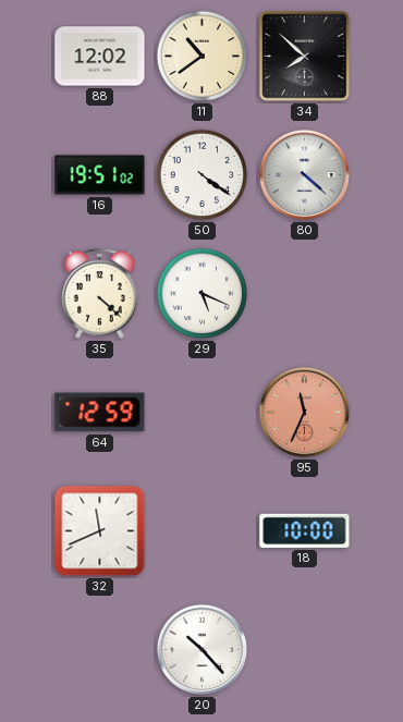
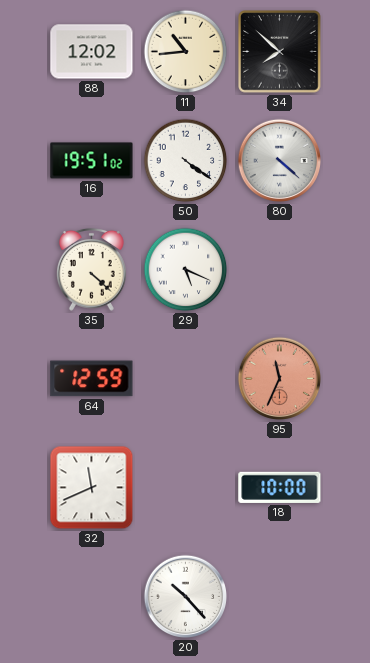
11: 10:39 -> 10:44 (186, 52)
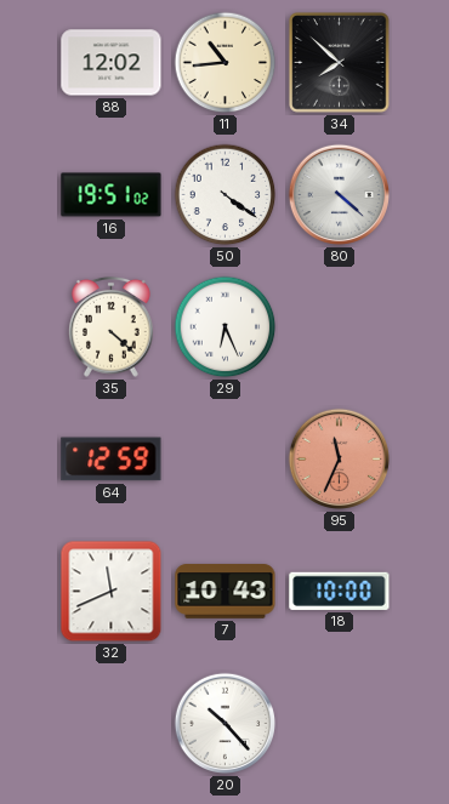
29: 5:19 -> 6:26 (226, 327)
7: none -> 10:43 (226, 592)
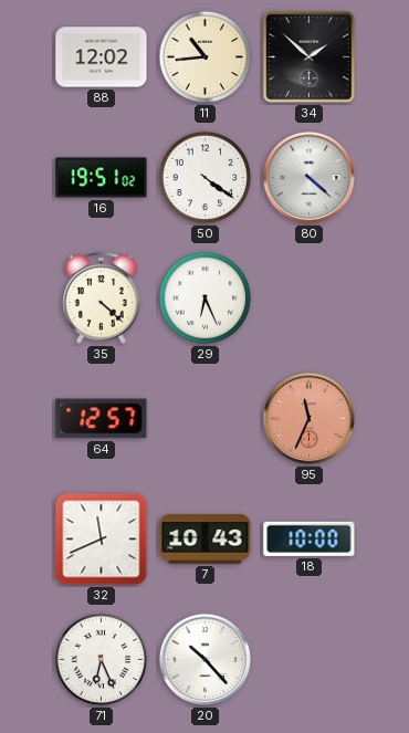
34: 7:52 -> 1:52 (310, 57)
64: 12:59 -> 12:57 (102, 419)
71: none -> 6:26 (102, 660)
